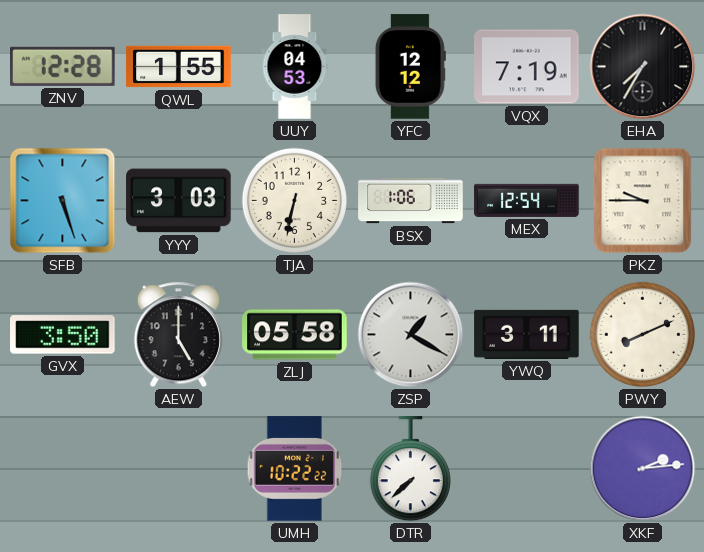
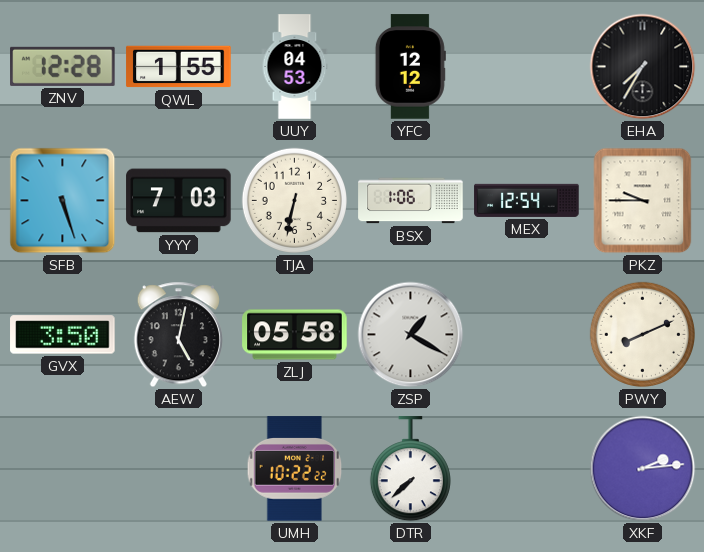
VQX: 7:19 -> none (527, 67)
YYY: 3:03 -> 7:03 (179, 201)
AEW: 5:00 -> 5:02 (178, 335)
YWQ: 3:11 -> none (527, 334)
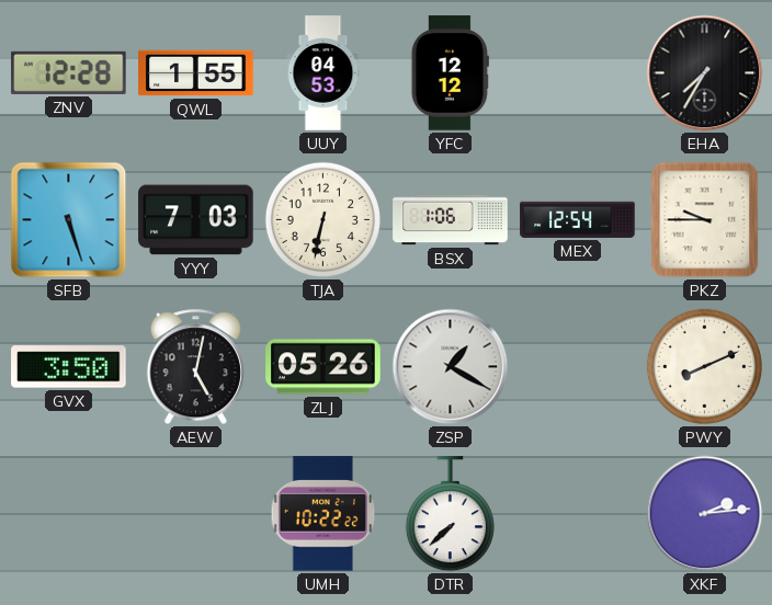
ZLJ: 05:58 -> 05:26 (323, 367)
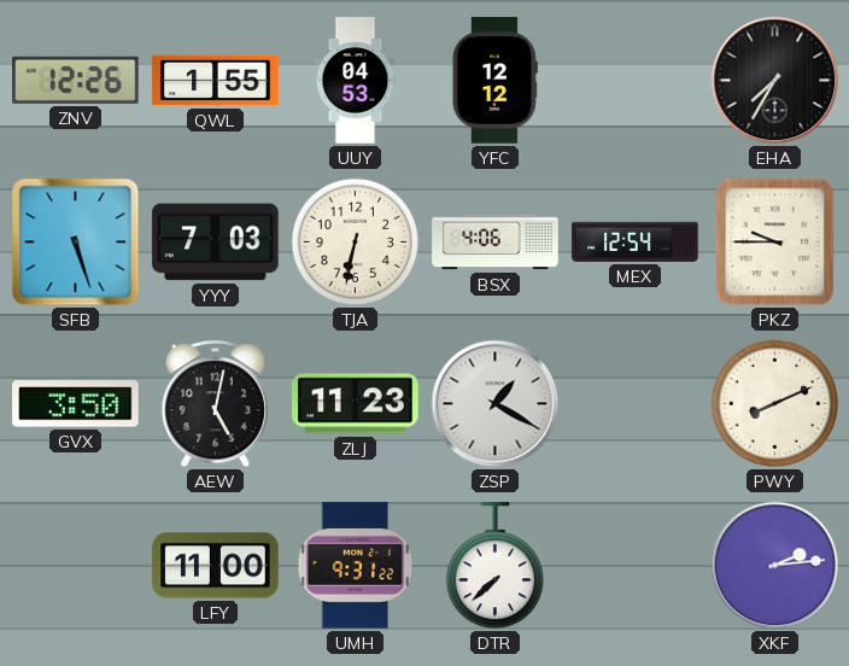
ZNV: 12:28 -> 12:26 (76, 80)
BSX: 1:06 -> 4:06 (496, 243)
ZLJ: 05:26 -> 11:23 (356, 404)
LFY: none -> 11:00 (216, 566)
UMH: 10:22 -> 9:31 (356, 566)
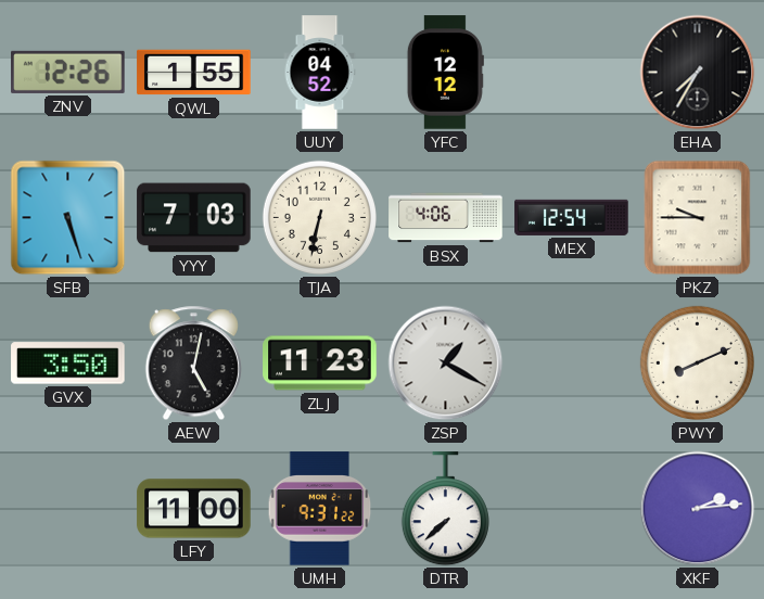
UUY: 04:53 -> 04:52 (320, 73)
